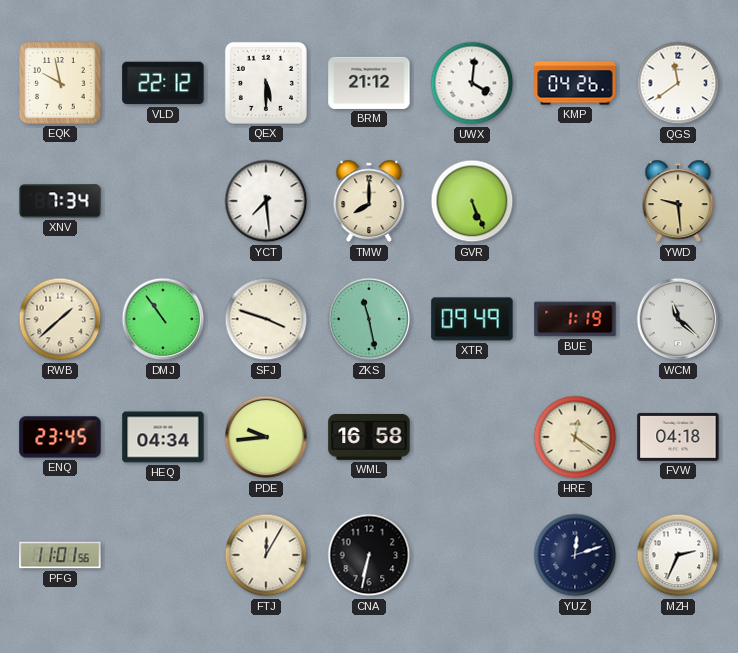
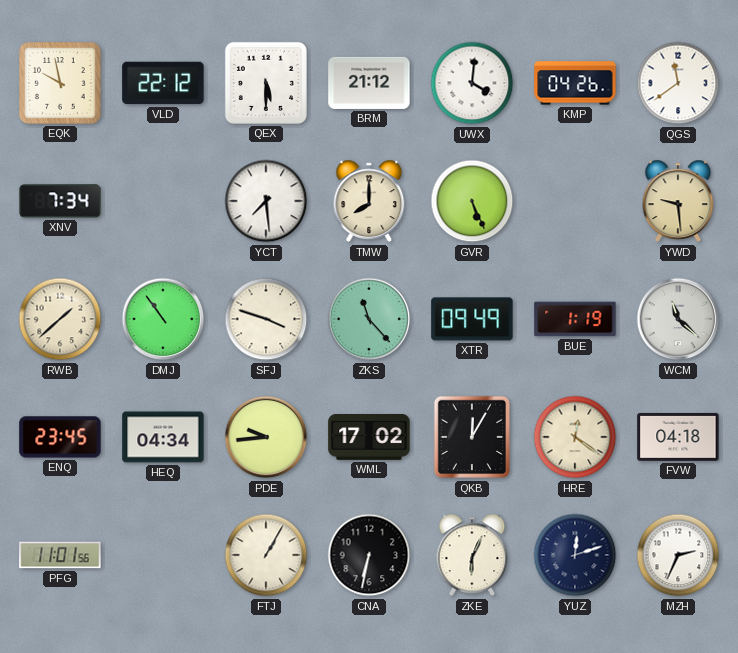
ZKS: 11:28 -> 11:23 (369, 319)
WML: 16:58 -> 17:02 (369, 438)
QKB: none -> 12:05 (471, 437)
FTJ: 12:05 -> 1:05 (266, 555)
ZKE: none -> 6:04 (472, 555)
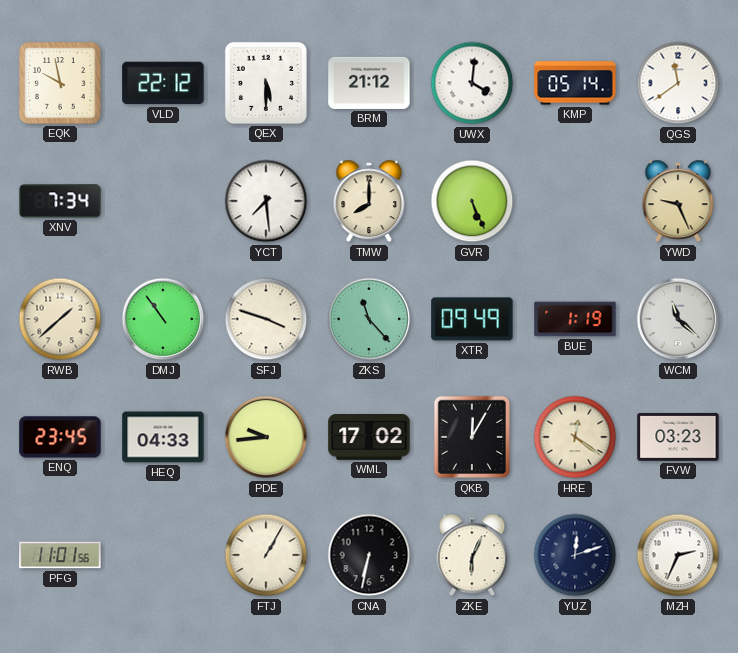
KMP: 04:26 -> 05:14 (575, 83)
YWD: 9:29 -> 9:26 (678, 201)
HEQ: 04:34 -> 04:33 (163, 437)
FVW: 04:18 -> 03:23 (678, 437)
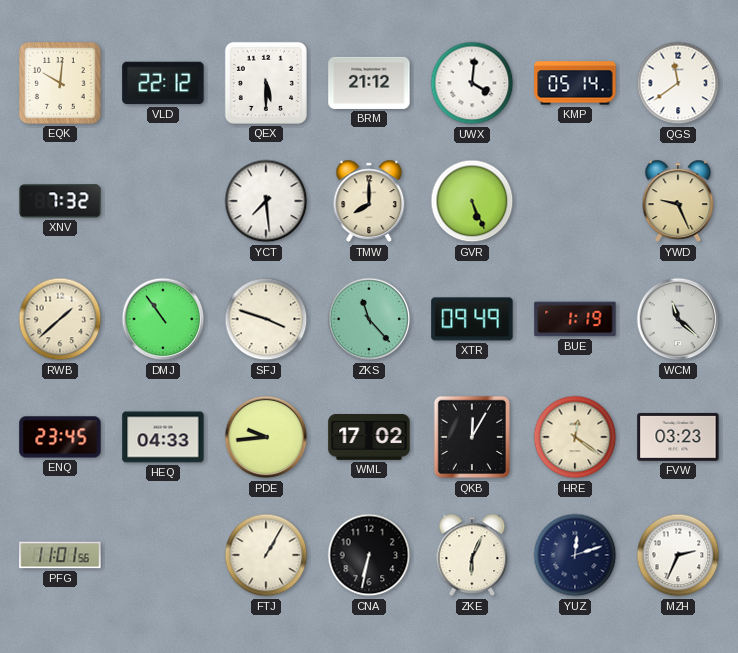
EQK: 9:58 -> 10:01 (60, 83)
XNV: 7:34 -> 7:32 (60, 201)
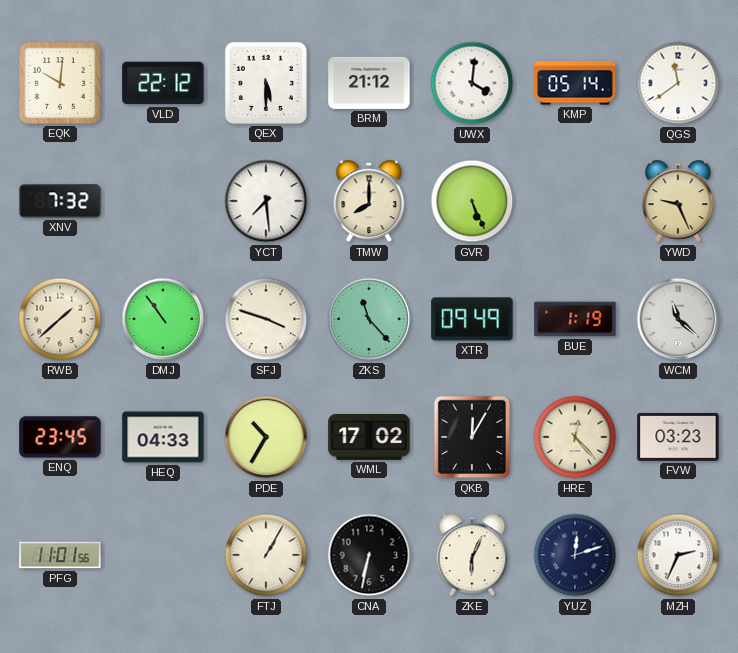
PDE: 9:44 -> 10:35 (266, 437)
HRE: 12:21 -> 12:23 (575, 437)
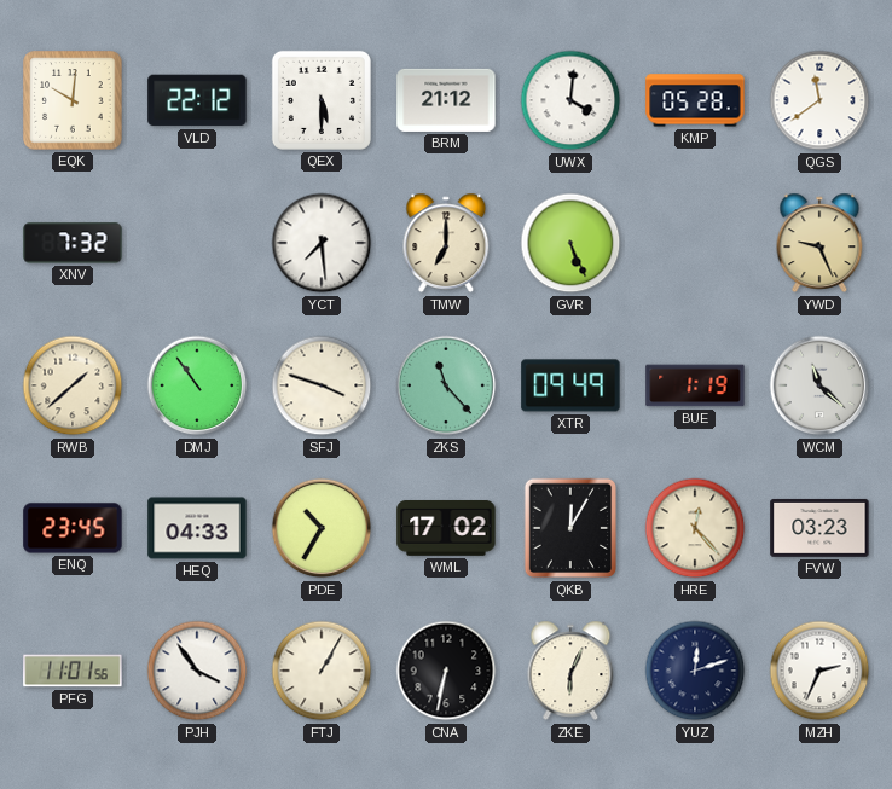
KMP: 05:14 -> 05:28 (695, 100)
TMW: 8:00 -> 7:00 (446, 243)
PJH: none -> 3:54 (197, 671)
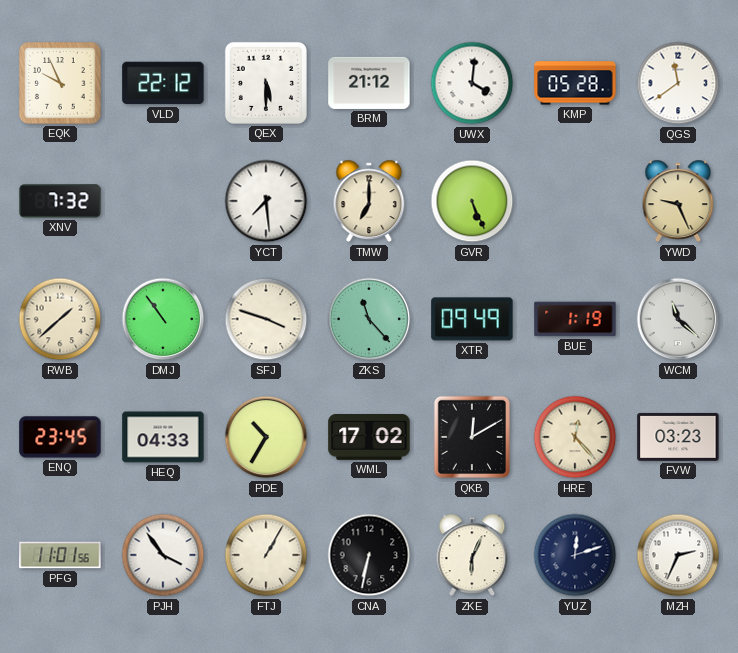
EQK: 10:01 -> 9:56 (60, 83)
QKB: 12:05 -> 12:10 (471, 437)
